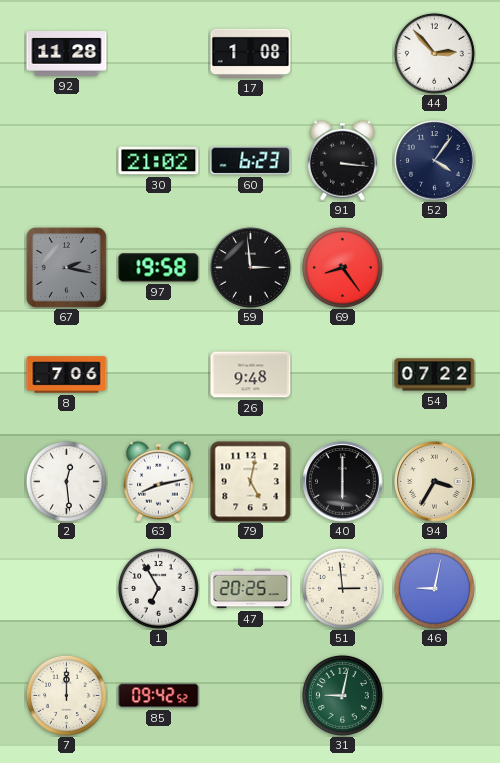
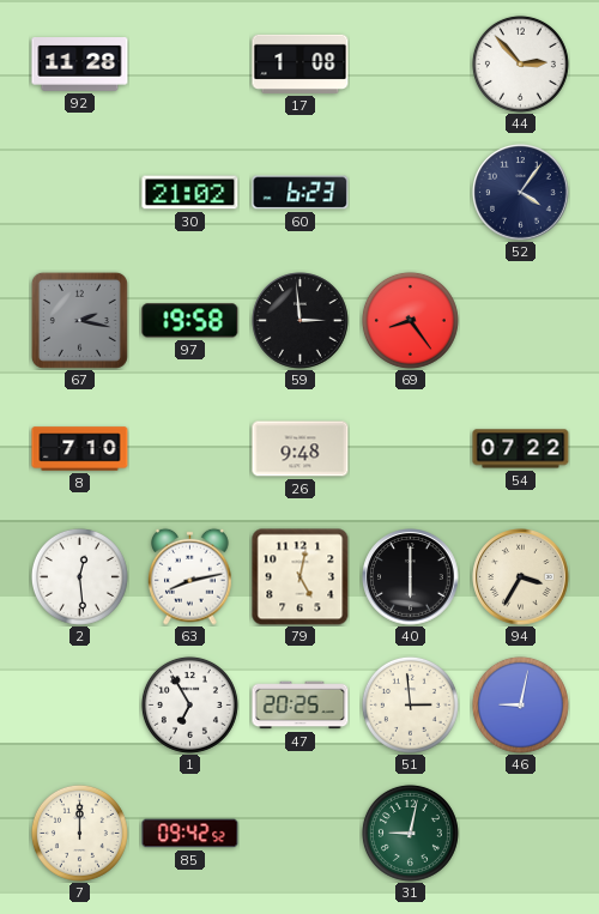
91: 3:16 -> none (343, 160)
8: 7:06 -> 7:10 (80, 449)
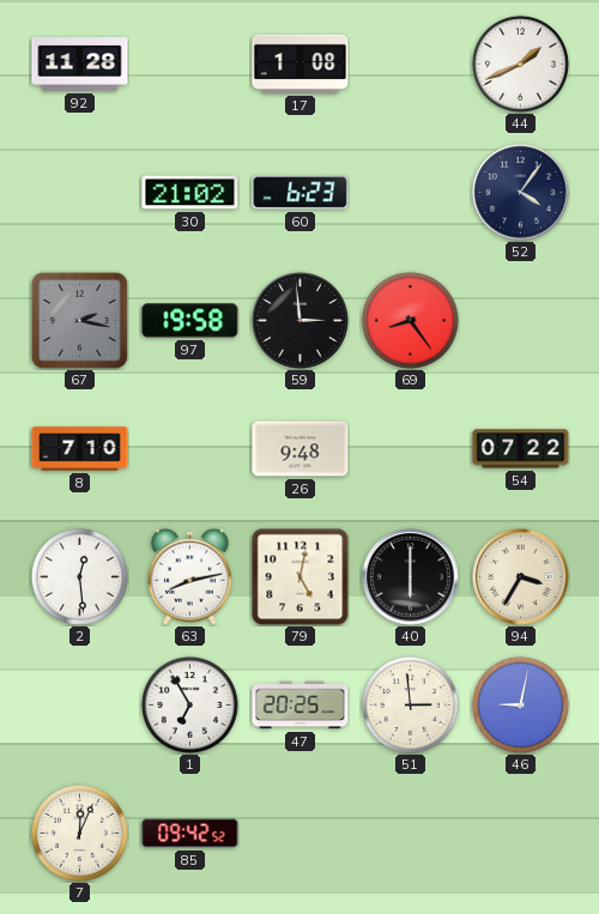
44: 2:53 -> 1:41 (520, 63)
7: 12:00 -> 12:04 (79, 833)
31: 9:02 -> none (410, 833)
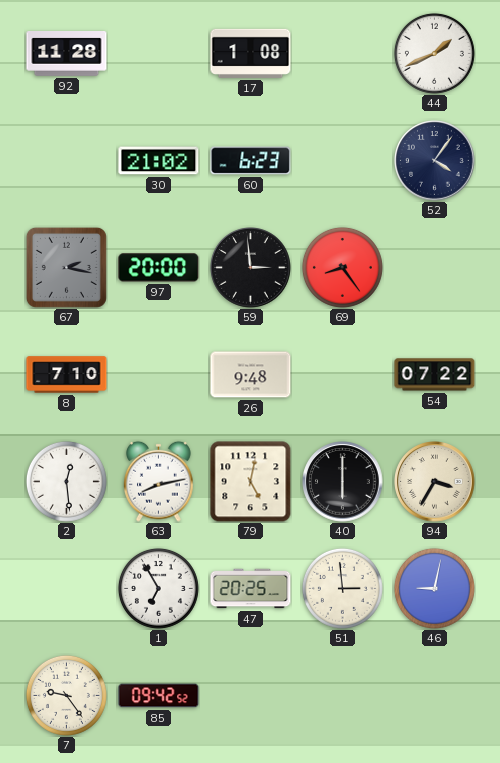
97: 19:58 -> 20:00 (159, 268)
7: 12:04 -> 9:24 (66, 695)
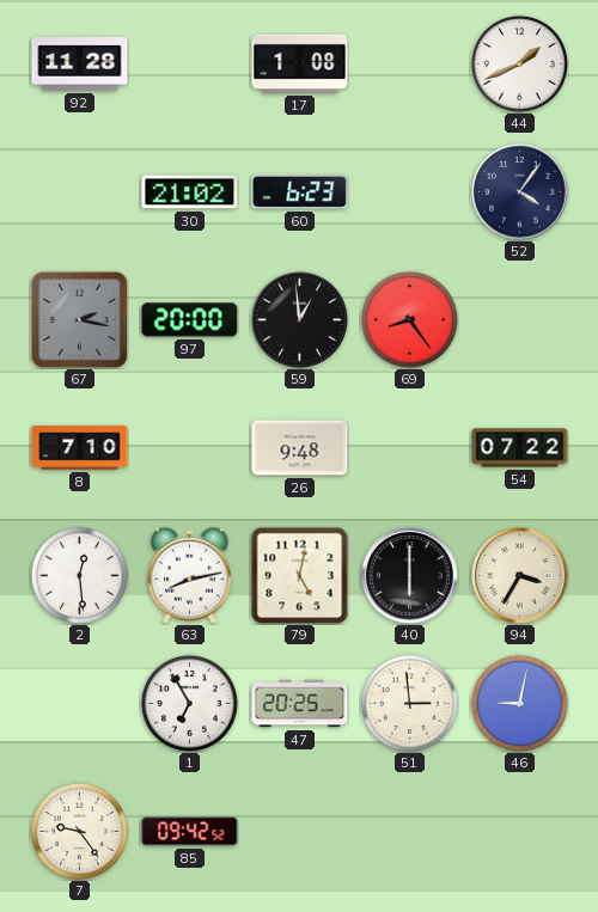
59: 2:59 -> 12:59 (300, 320)
